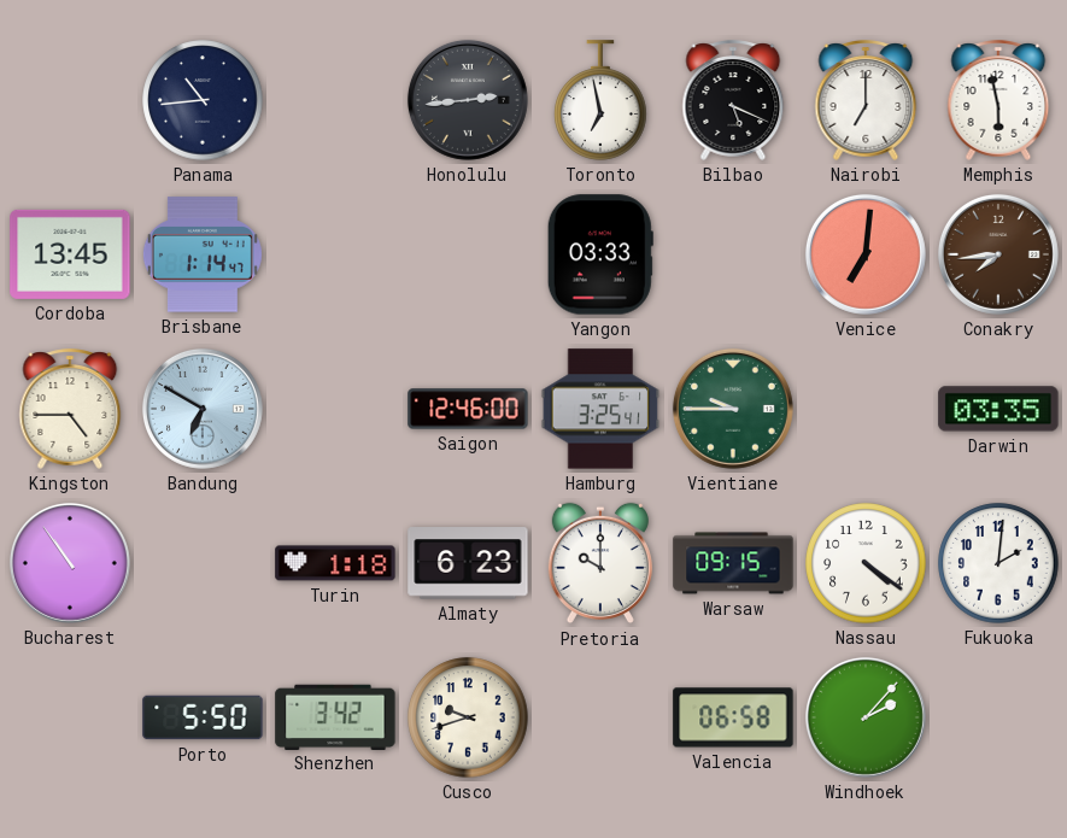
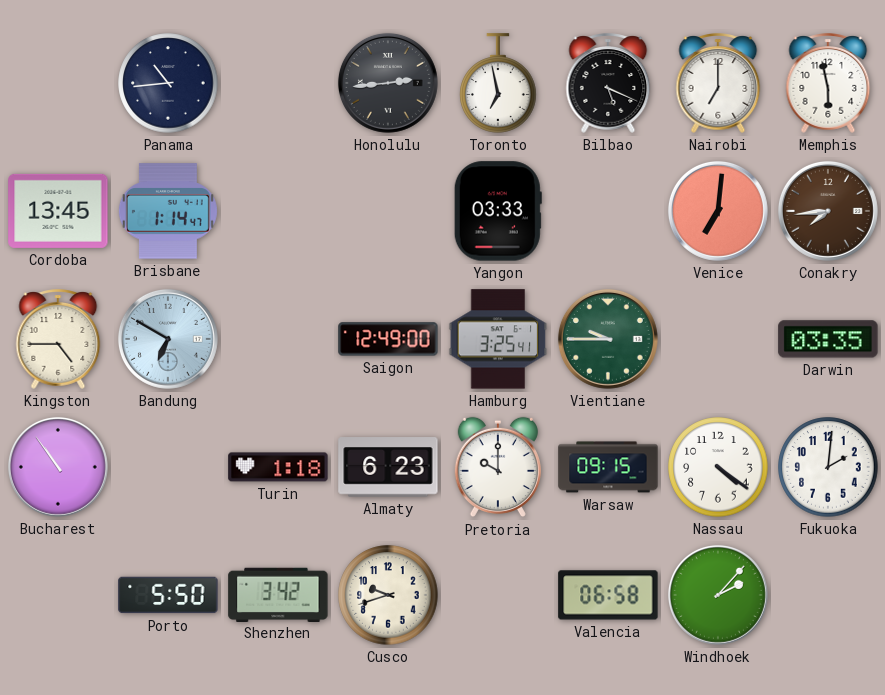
Saigon: 12:46 -> 12:49 (388, 339)
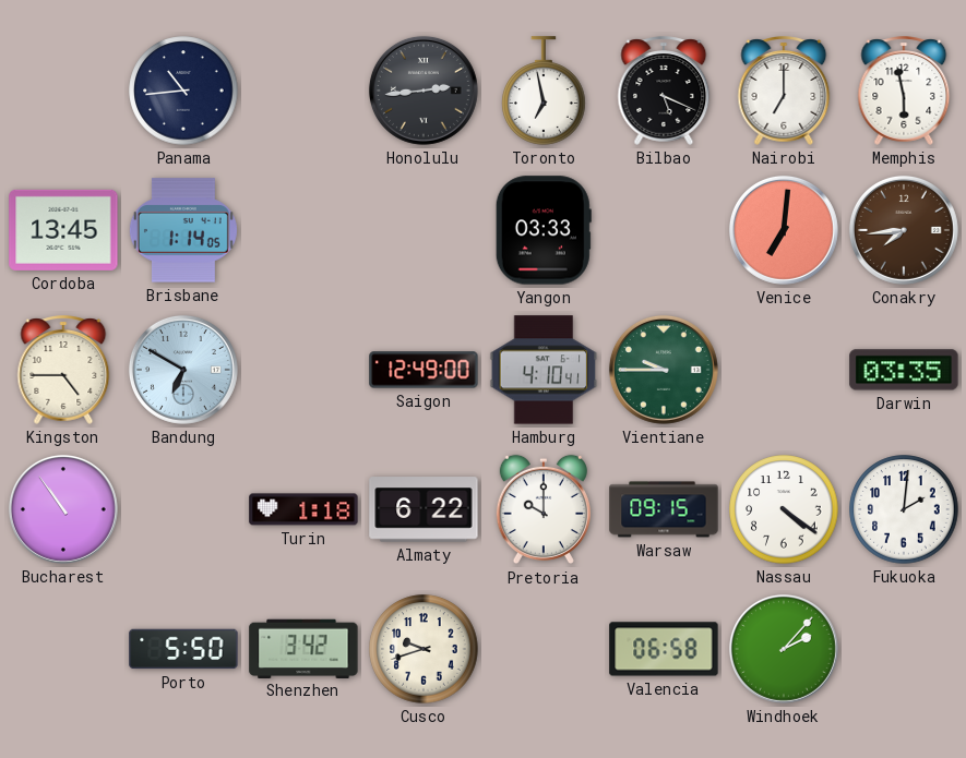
Brisbane: 1:14:47 -> 1:14:05 (183, 230)
Hamburg: 3:25 -> 4:10 (544, 370)
Almaty: 6:23 -> 6:22 (424, 509)
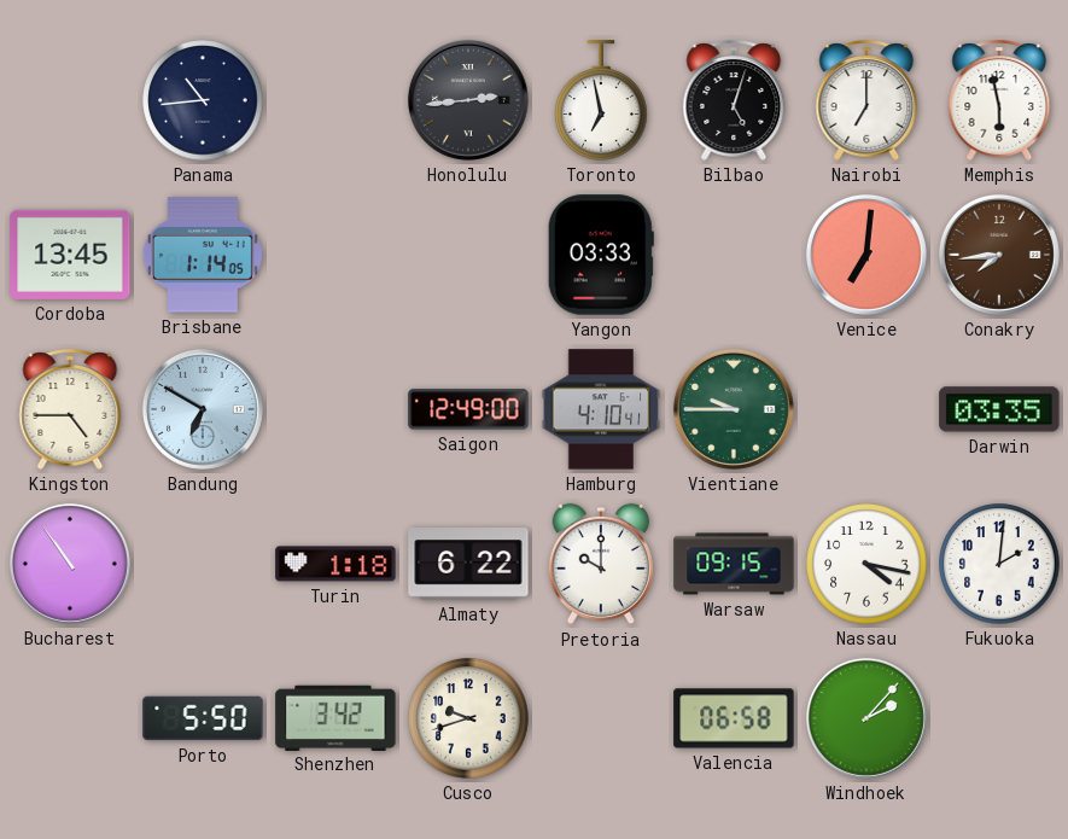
Bilbao: 5:19 -> 5:03 (734, 100)
Nassau: 4:21 -> 4:17 (866, 564)
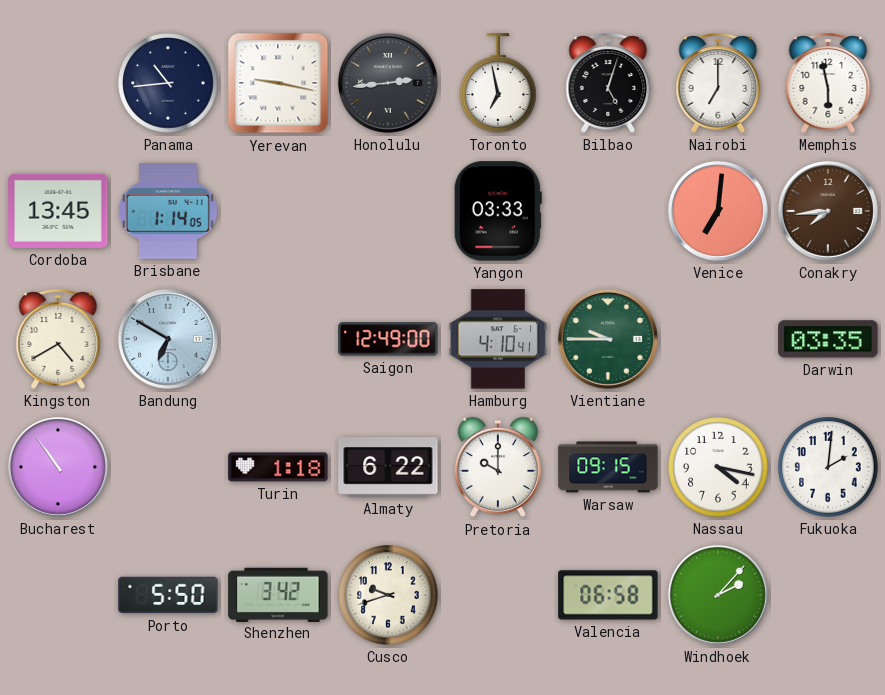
Yerevan: none -> 9:17 (278, 83)
Kingston: 4:45 -> 4:40 (58, 339)
